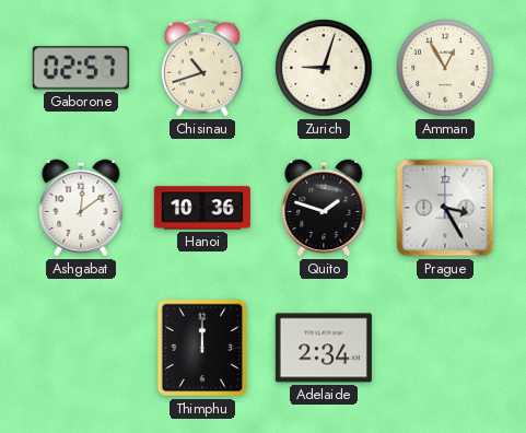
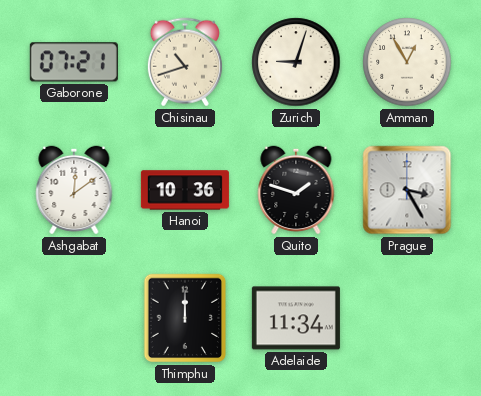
Gaborone: 02:57 -> 07:21 (74, 62)
Adelaide: 2:34 -> 11:34 (296, 318)
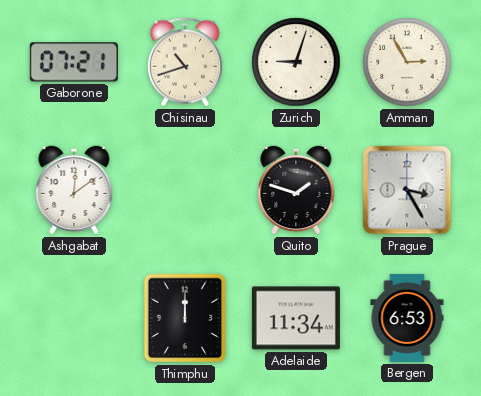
Amman: 12:55 -> 2:55 (407, 62)
Hanoi: 10:36 -> none (185, 190)
Bergen: none -> 6:53 (407, 318)
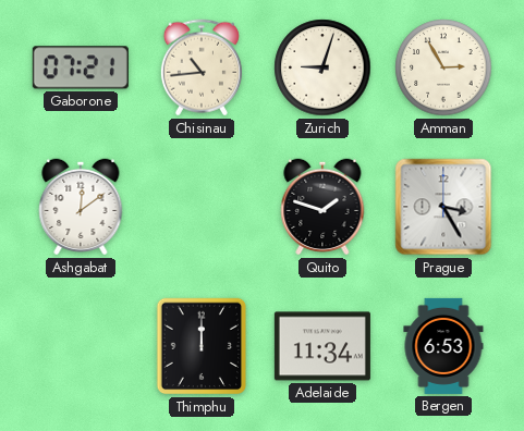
Chisinau: 10:42 -> 10:44 (202, 67)
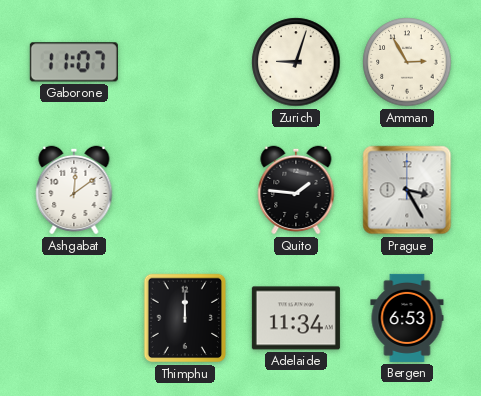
Gaborone: 07:21 -> 11:07 (74, 62)
Chisinau: 10:44 -> none (202, 67)
Quito: 1:48 -> 1:46 (296, 190)
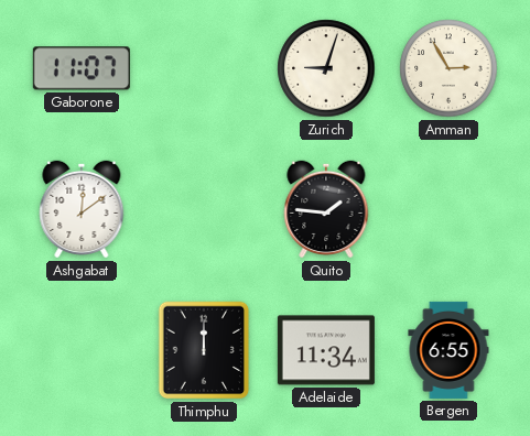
Prague: 3:25 -> none (407, 190)
Bergen: 6:53 -> 6:55 (448, 350)
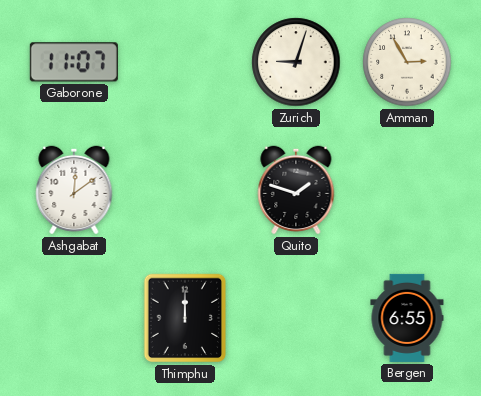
Quito: 1:46 -> 1:48 (296, 190)
Adelaide: 11:34 -> none (326, 350)
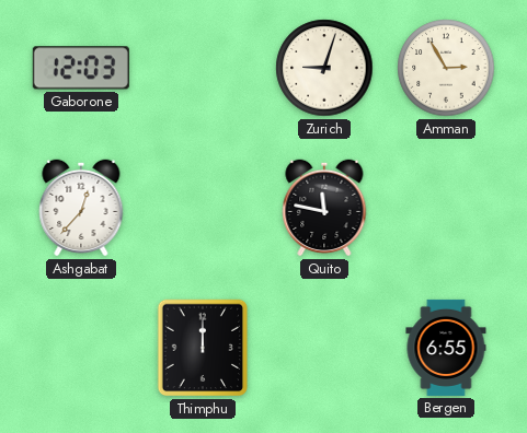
Gaborone: 11:07 -> 12:03 (81, 68)
Ashgabat: 12:09 -> 12:37 (81, 208)
Quito: 1:48 -> 11:47 (324, 208)
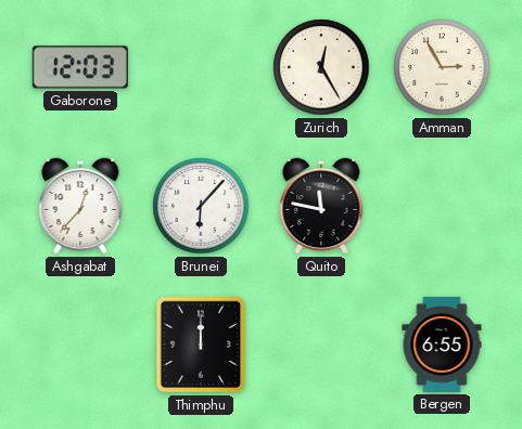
Zurich: 9:03 -> 12:25 (321, 67)
Brunei: none -> 6:07 (201, 206)
